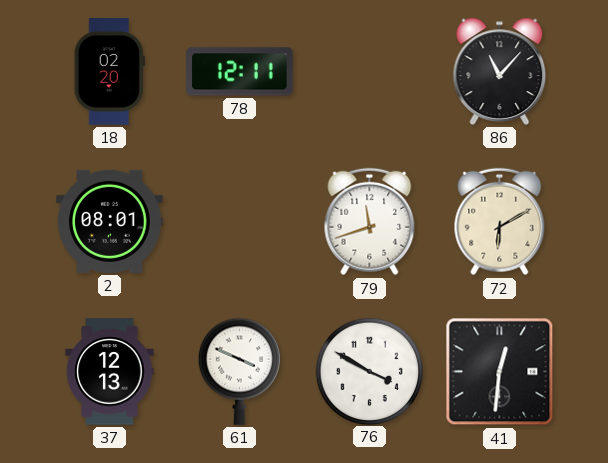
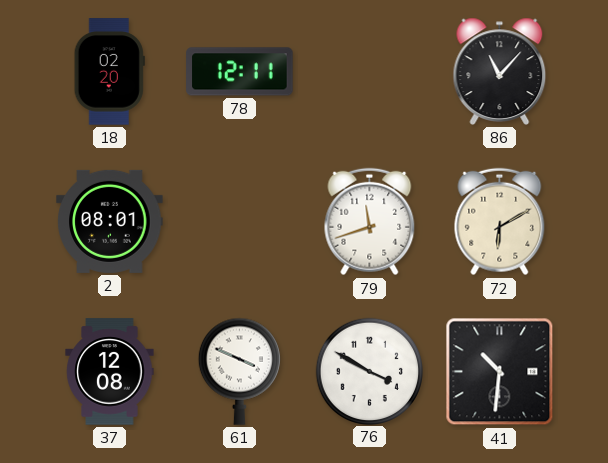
37: 12:13 -> 12:08 (110, 372)
41: 12:31 -> 10:31 (500, 372)
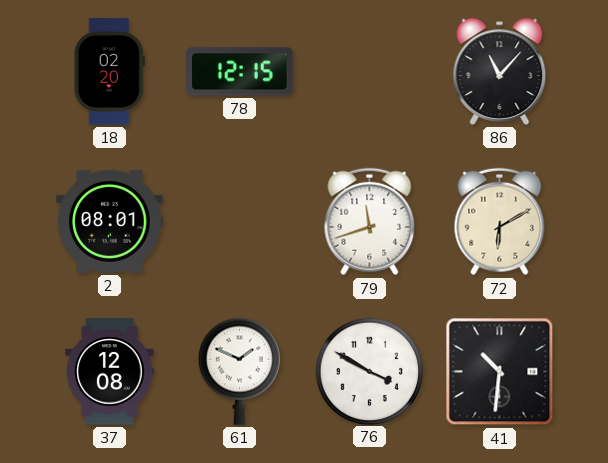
78: 12:11 -> 12:15 (240, 72)
61: 3:49 -> 1:49 (239, 371)
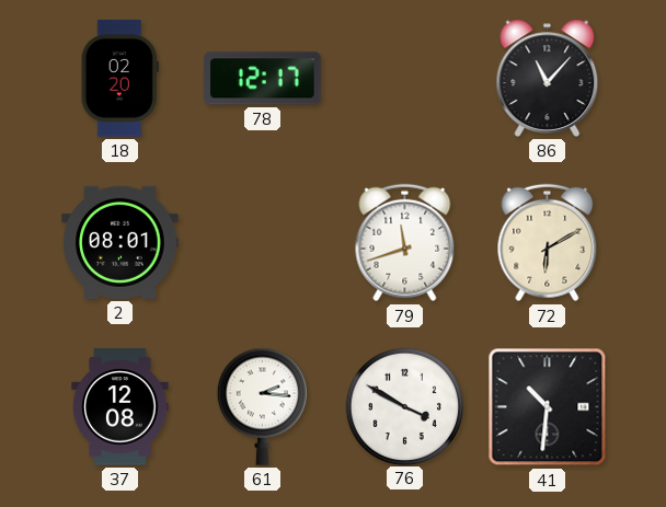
78: 12:15 -> 12:17 (263, 79)
61: 1:49 -> 2:16 (262, 406)
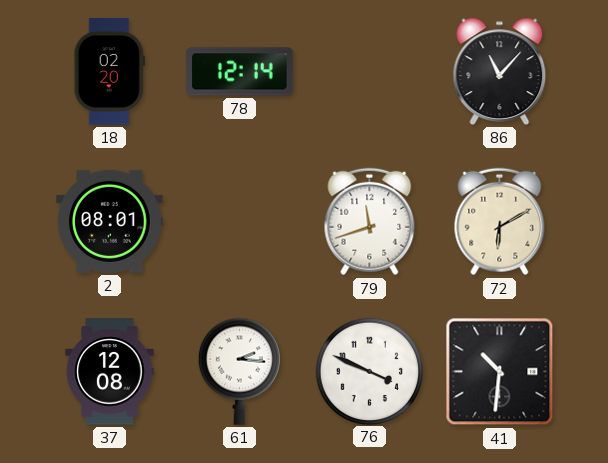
78: 12:17 -> 12:14 (240, 72)
76: 3:50 -> 3:49 (369, 371)
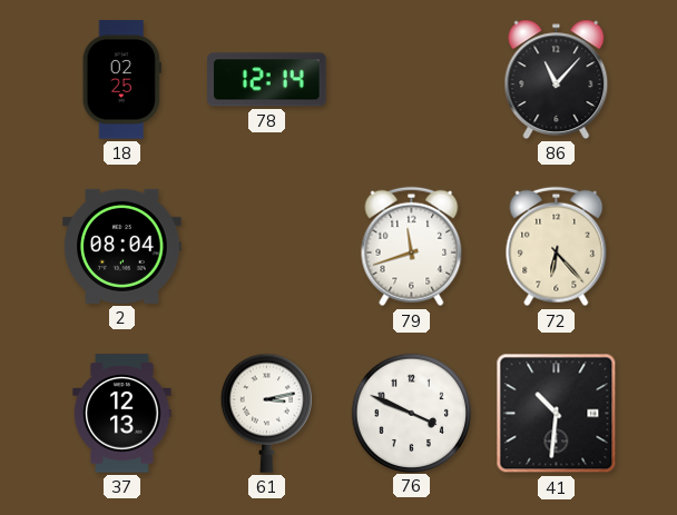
18: 02:20 -> 02:25 (121, 80)
2: 08:01 -> 08:04 (122, 246)
72: 6:10 -> 6:23 (557, 247)
37: 12:08 -> 12:13 (122, 414)
61: 2:16 -> 3:13 (266, 413)
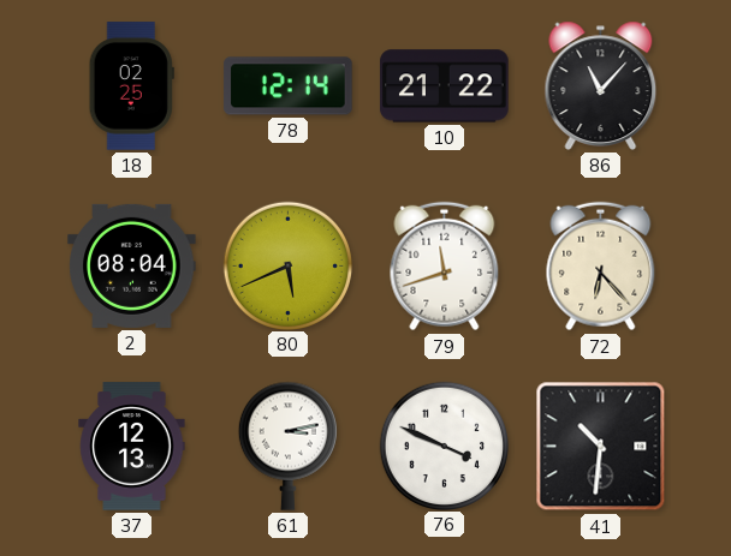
10: none -> 21:22 (445, 86)
80: none -> 5:41 (287, 265)
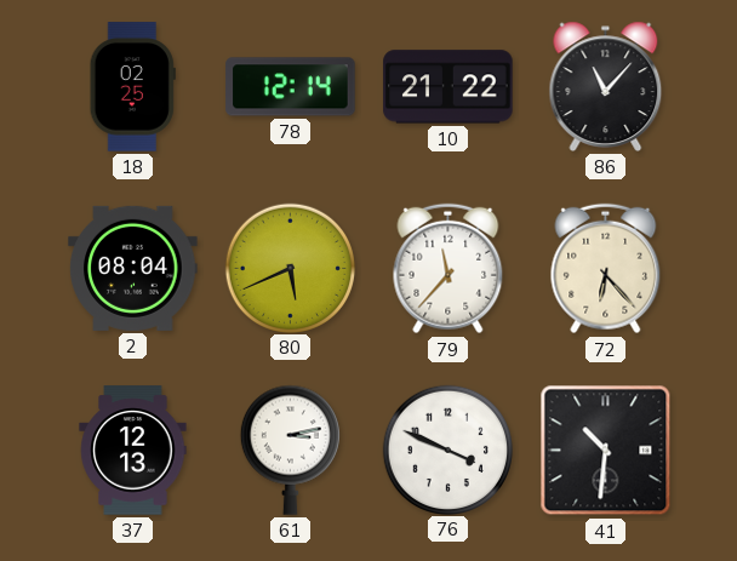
79: 11:42 -> 11:37 (449, 269)
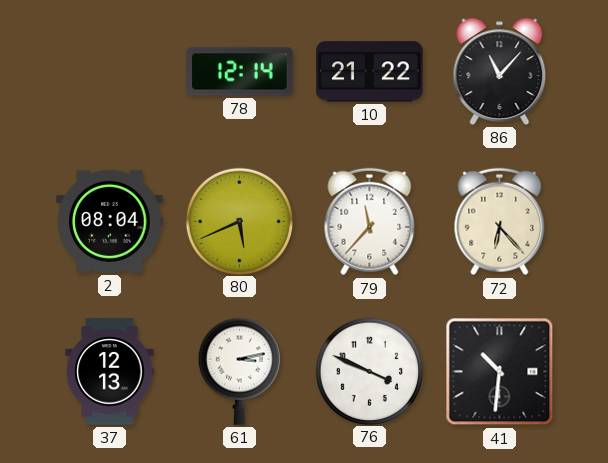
18: 02:25 -> none (132, 87)
